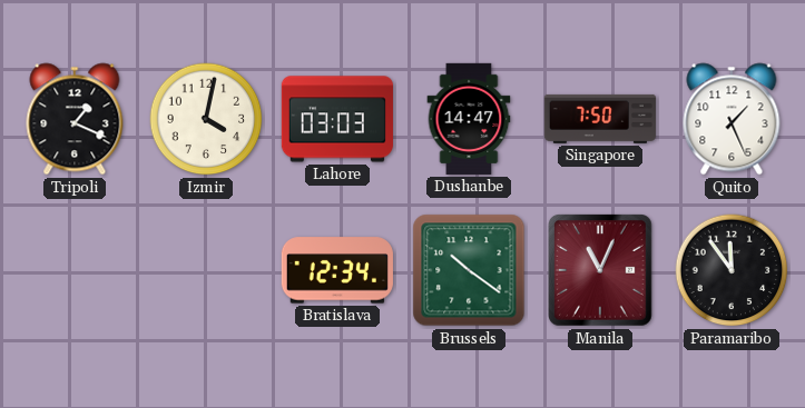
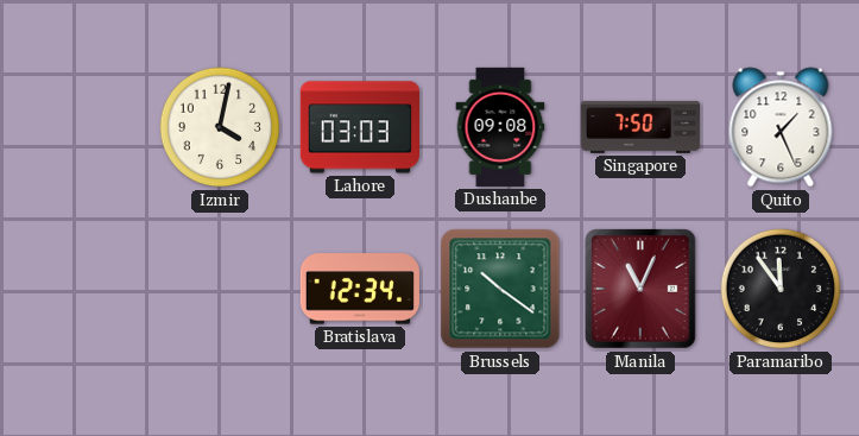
Tripoli: 1:19 -> none (75, 119)
Dushanbe: 14:47 -> 09:08 (500, 127)
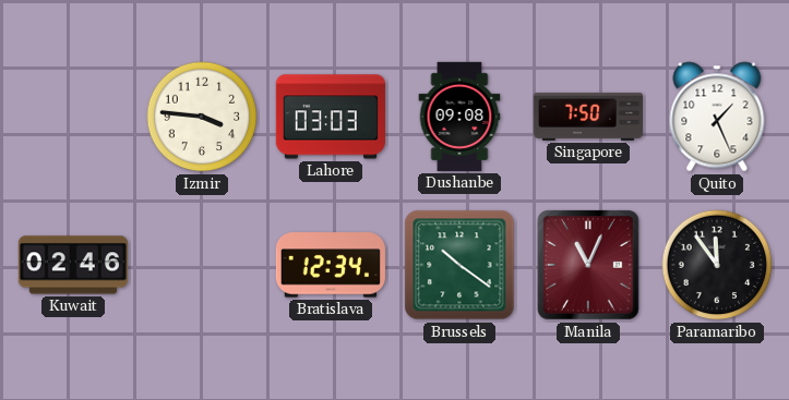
Izmir: 4:02 -> 3:46 (202, 117)
Kuwait: none -> 02:46 (73, 265)
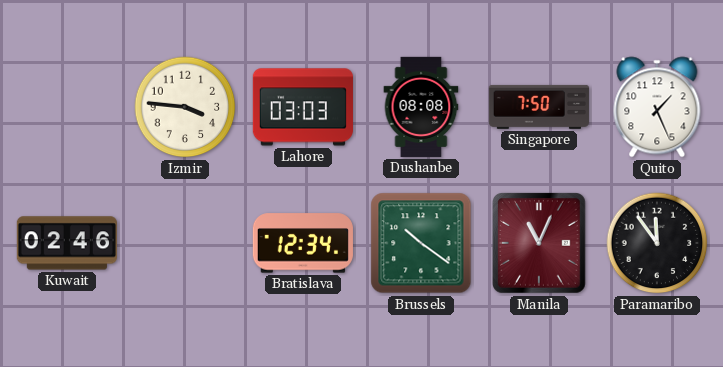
Dushanbe: 09:08 -> 08:08 (421, 107)
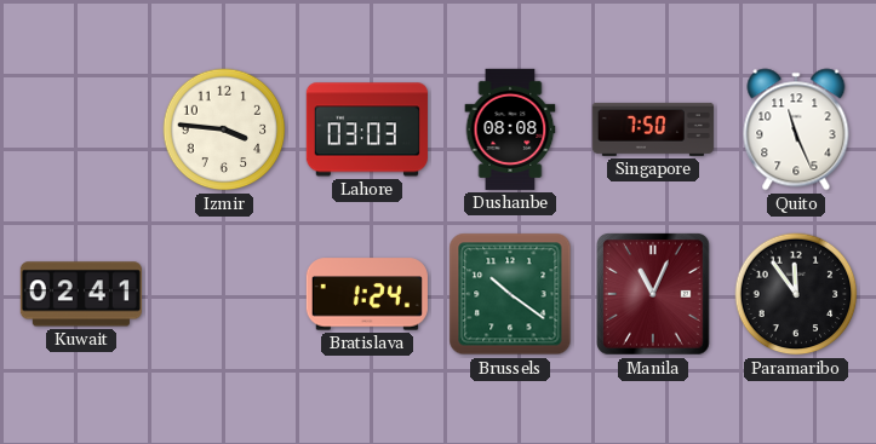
Quito: 1:26 -> 11:26 (796, 129)
Kuwait: 02:46 -> 02:41 (81, 294)
Bratislava: 12:34 -> 1:24 (367, 294)
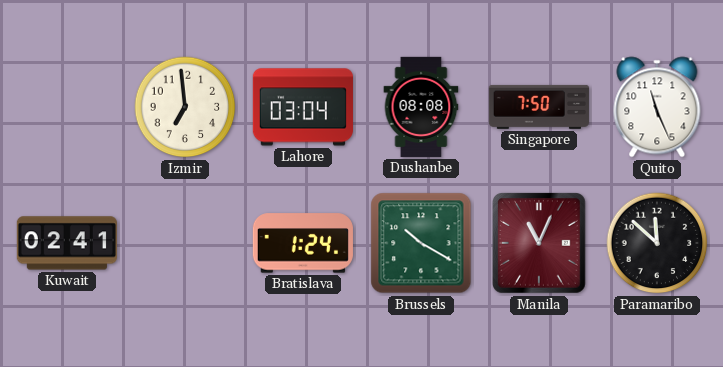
Izmir: 3:46 -> 6:59 (185, 107)
Lahore: 03:03 -> 03:04 (303, 107)
Brussels: 10:21 -> 10:20 (421, 243)
Paramaribo: 11:54 -> 11:52 (657, 243)
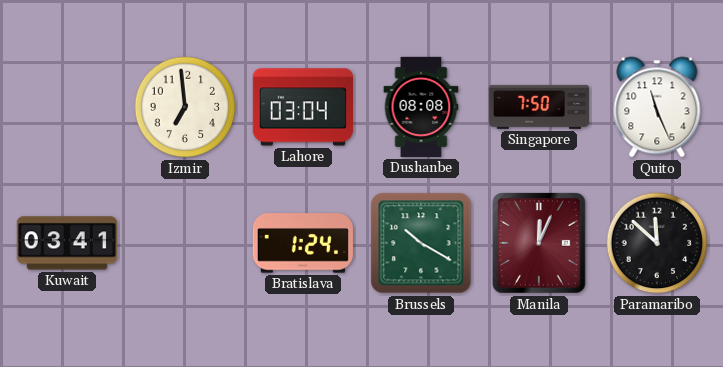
Kuwait: 02:41 -> 03:41 (67, 243)
Manila: 11:04 -> 12:04 (540, 244)
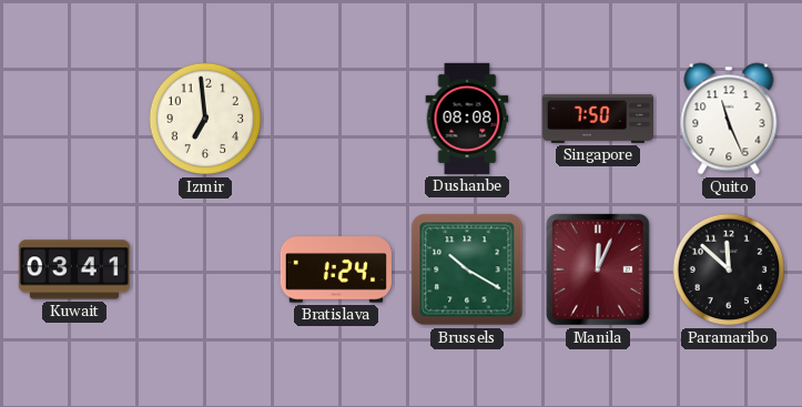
Lahore: 03:04 -> none (303, 107)
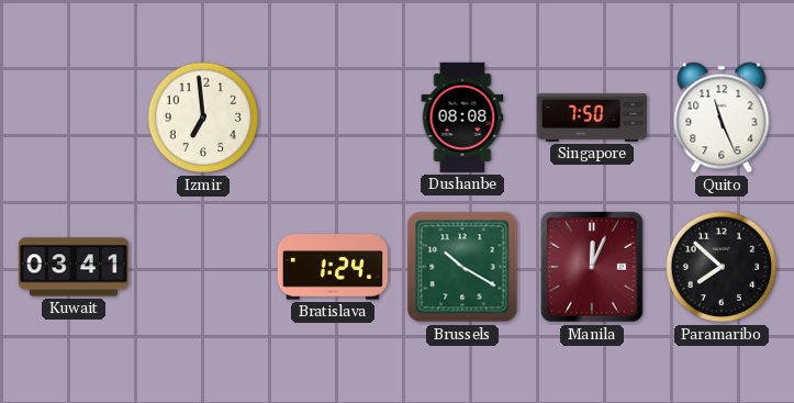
Paramaribo: 11:52 -> 7:52 (722, 267)
